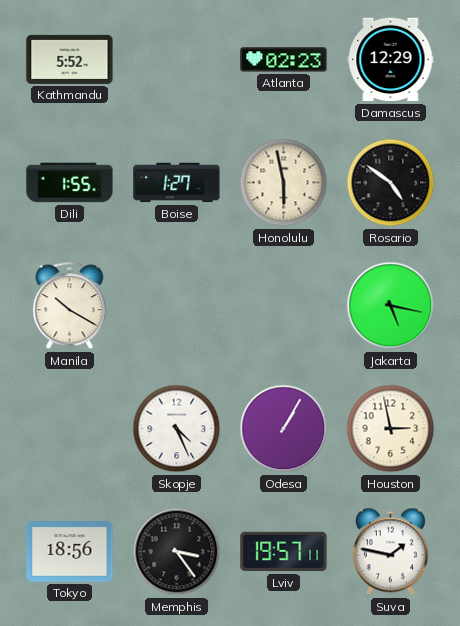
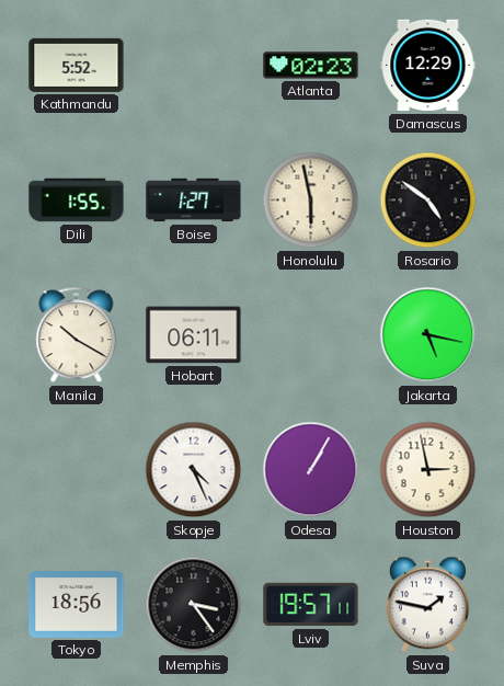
Hobart: none -> 06:11 (194, 335)
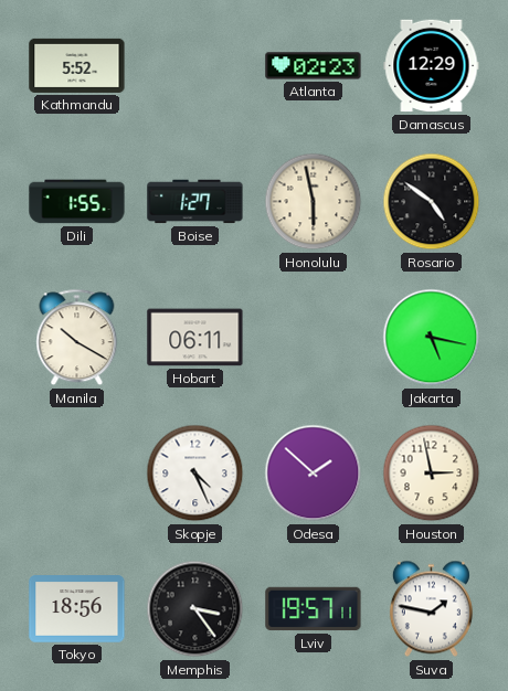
Odesa: 1:05 -> 1:52 (314, 474)
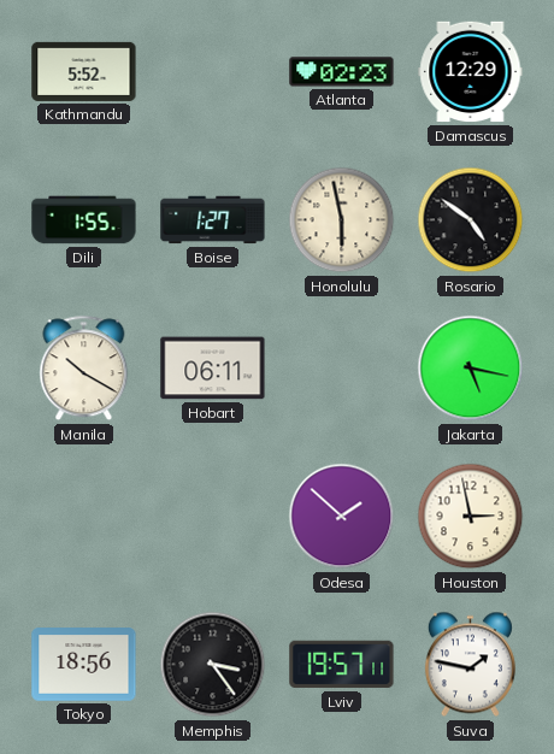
Skopje: 4:26 -> none (195, 474)
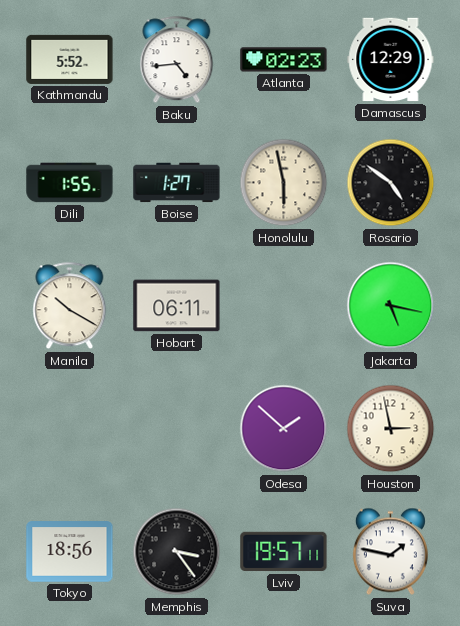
Baku: none -> 4:44 (177, 60)
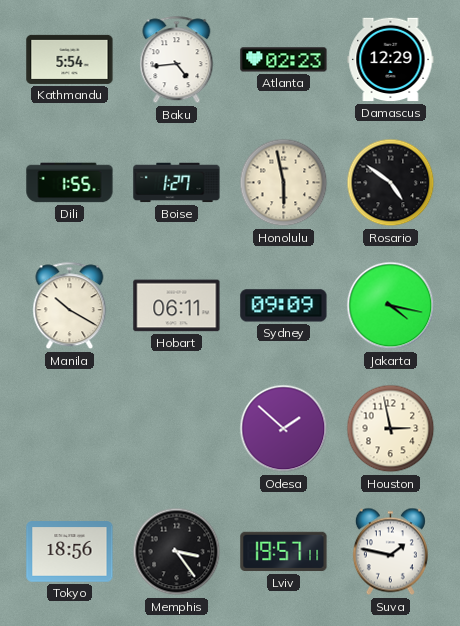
Kathmandu: 5:52 -> 5:54 (70, 59)
Sydney: none -> 09:09 (284, 306)
Jakarta: 5:17 -> 4:17 (391, 306)
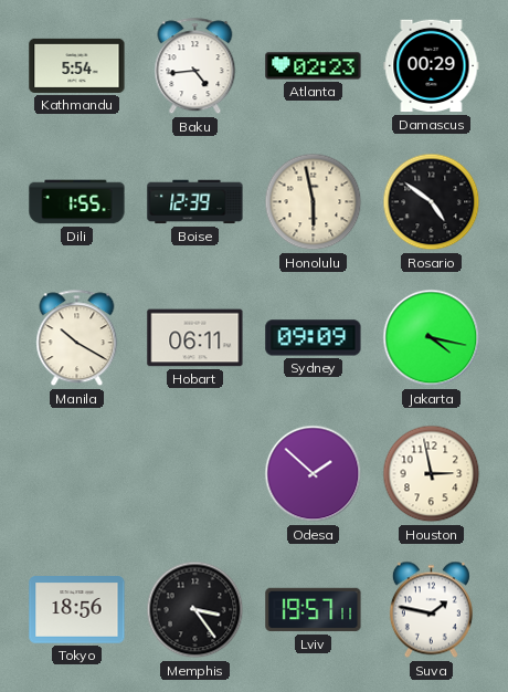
Damascus: 12:29 -> 00:29 (432, 66)
Boise: 1:27 -> 12:39 (195, 202)
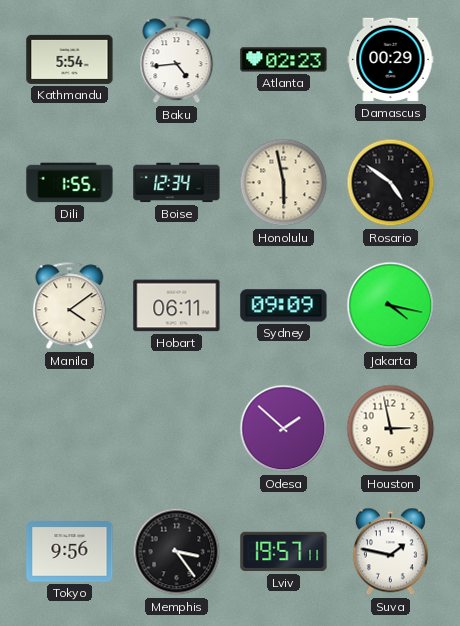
Boise: 12:39 -> 12:34 (177, 183)
Manila: 10:20 -> 4:09 (70, 306)
Tokyo: 18:56 -> 9:56 (70, 552)
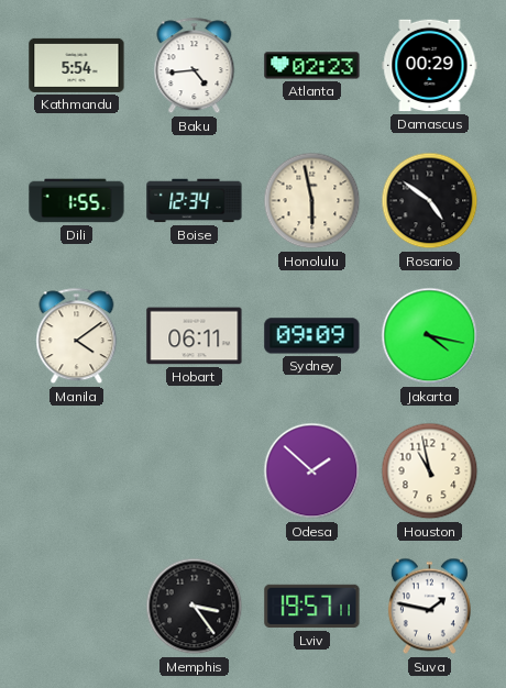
Houston: 2:58 -> 10:58 (430, 471)
Tokyo: 9:56 -> none (70, 552)
